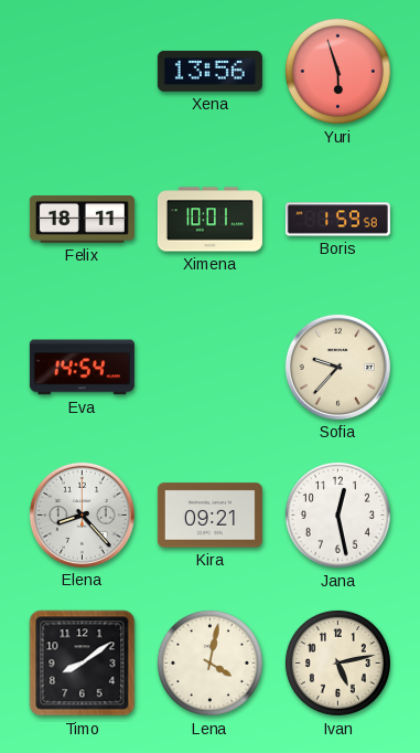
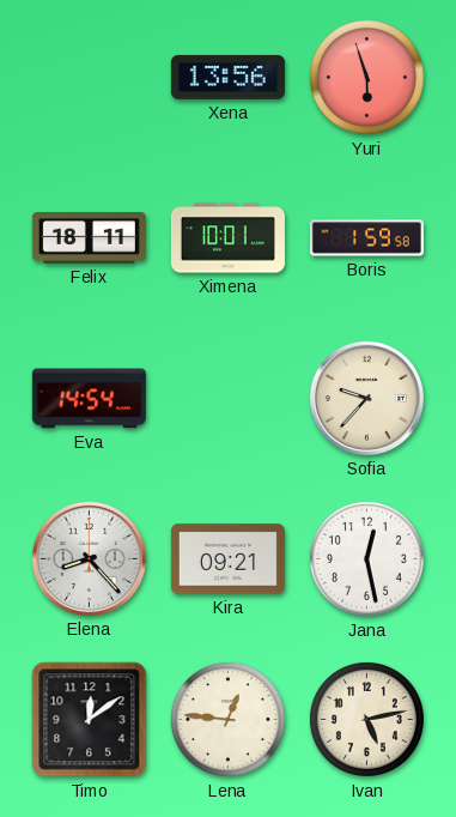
Timo: 8:09 -> 12:09 (90, 720)
Lena: 4:02 -> 12:46 (227, 719)
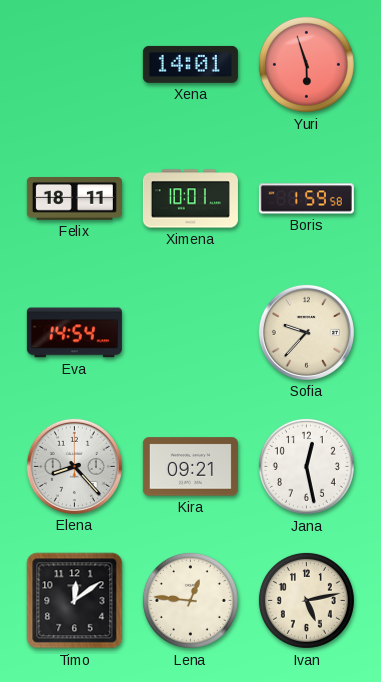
Xena: 13:56 -> 14:01 (190, 64)
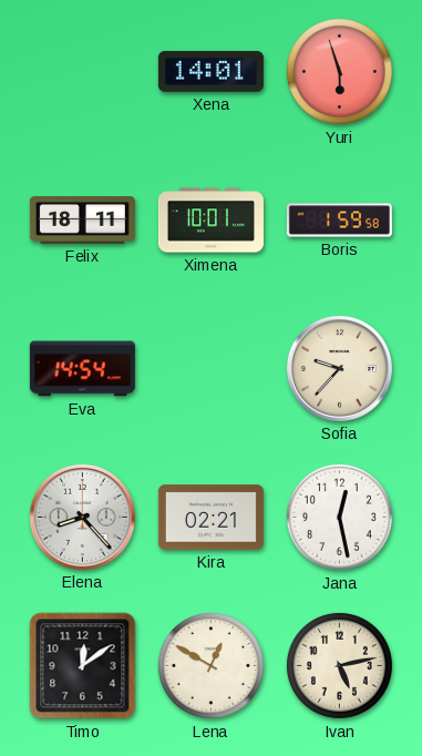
Kira: 09:21 -> 02:21 (210, 518)
Lena: 12:46 -> 12:50 (210, 665)
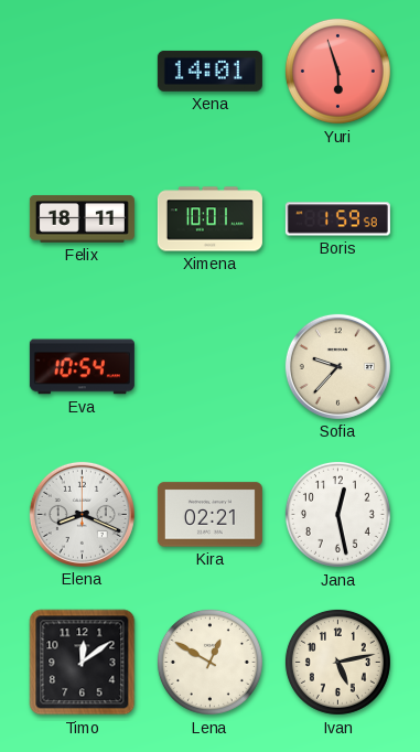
Eva: 14:54 -> 10:54 (82, 367)
Elena: 8:23 -> 8:19 (82, 514)
